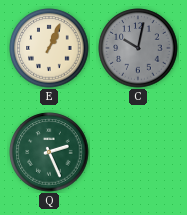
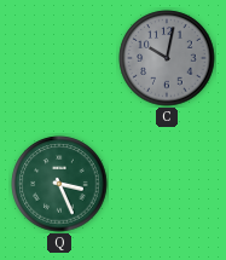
E: 1:04 -> none (49, 48)
Q: 2:26 -> 3:26 (59, 184)
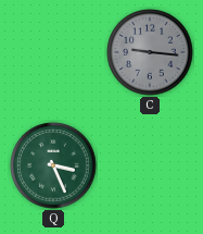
C: 10:02 -> 9:16 (150, 52)
